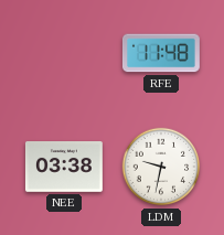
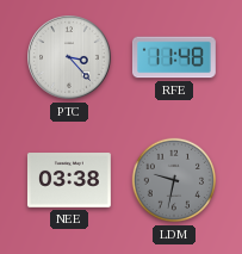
PTC: none -> 3:23 (69, 57)
LDM dial: white -> grey (174, 180)
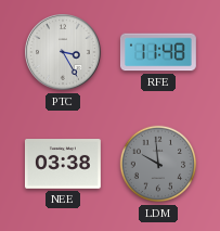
PTC: 3:23 -> 3:25 (63, 52)
LDM: 9:32 -> 9:59 (158, 164)
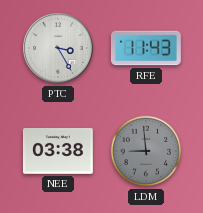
RFE: 11:48 -> 11:43 (146, 48)
LDM: 9:59 -> 8:59 (146, 151)
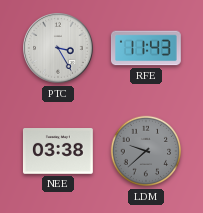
LDM: 8:59 -> 9:38 (146, 151)
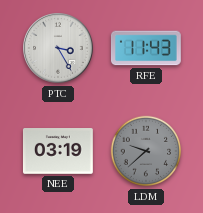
NEE: 03:38 -> 03:19 (58, 152)
